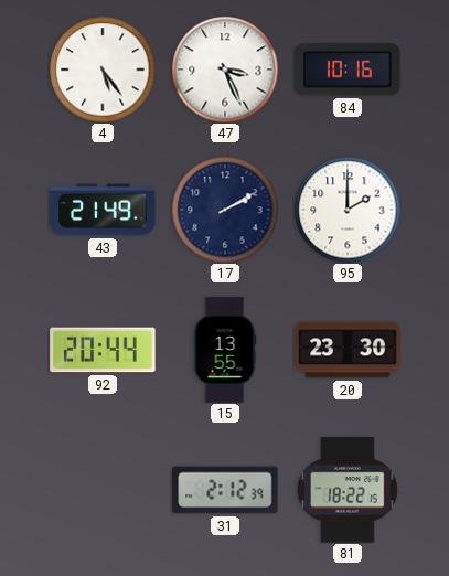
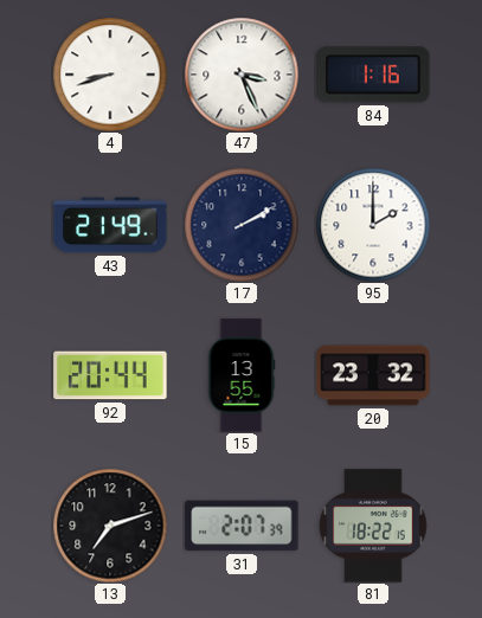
4: 5:24 -> 8:42 (110, 75)
84: 10:16 -> 1:16 (373, 75)
20: 23:30 -> 23:32 (373, 375)
13: none -> 7:12 (110, 526)
31: 2:12 -> 2:07 (242, 526)
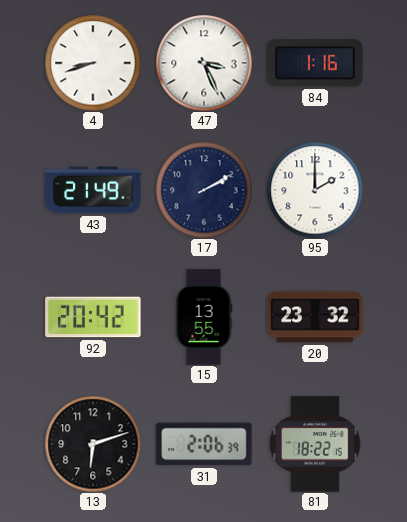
92: 20:44 -> 20:42 (93, 317)
13: 7:12 -> 6:12 (93, 444)
31: 2:07 -> 2:06 (204, 444)
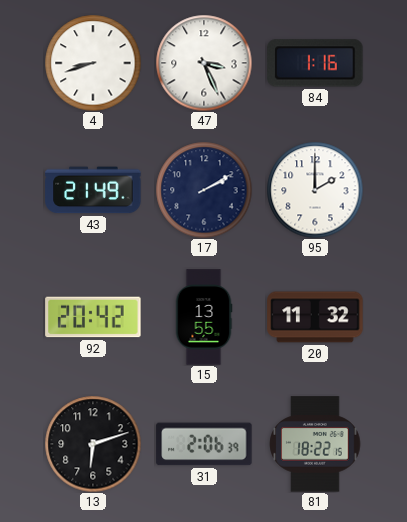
20: 23:32 -> 11:32 (315, 317)
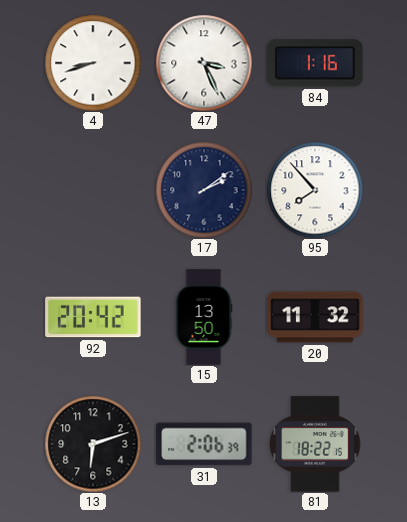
43: 21:49 -> none (93, 190)
17: 2:10 -> 2:09 (204, 190)
95: 2:00 -> 7:53 (315, 190)
15: 13:55 -> 13:50 (204, 317)
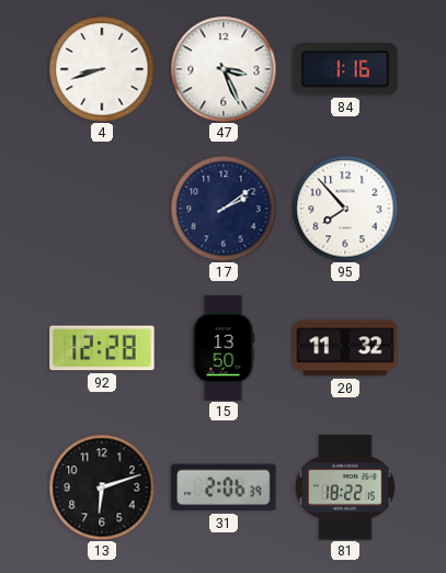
92: 20:42 -> 12:28 (102, 348)
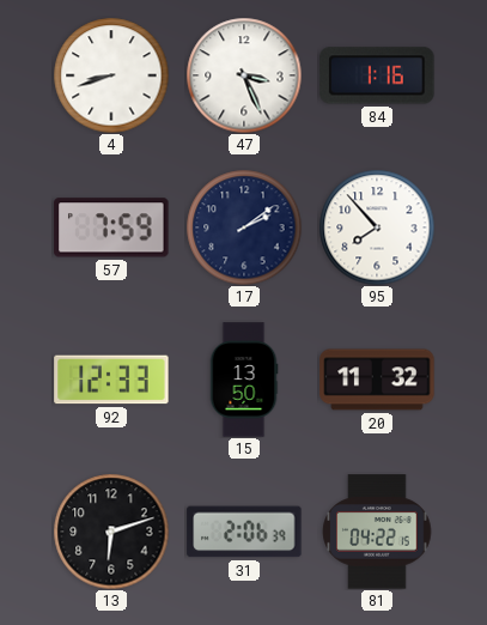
57: none -> 7:59 (111, 227)
92: 12:28 -> 12:33 (111, 380)
81: 18:22 -> 04:22 (377, 532)
